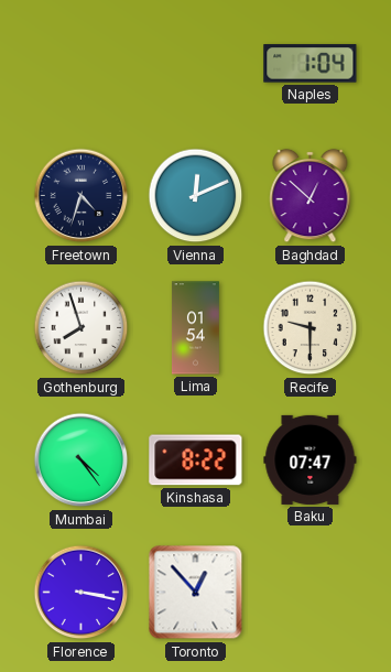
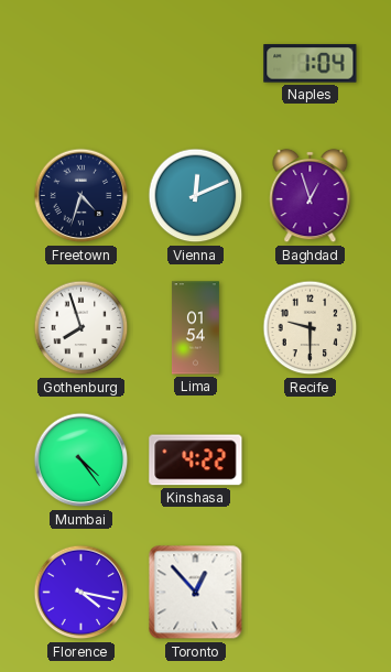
Baghdad: 12:52 -> 12:57 (311, 196)
Kinshasa: 8:22 -> 4:22 (196, 460)
Baku: 07:47 -> none (311, 459)
Florence: 3:17 -> 4:17 (82, 593)
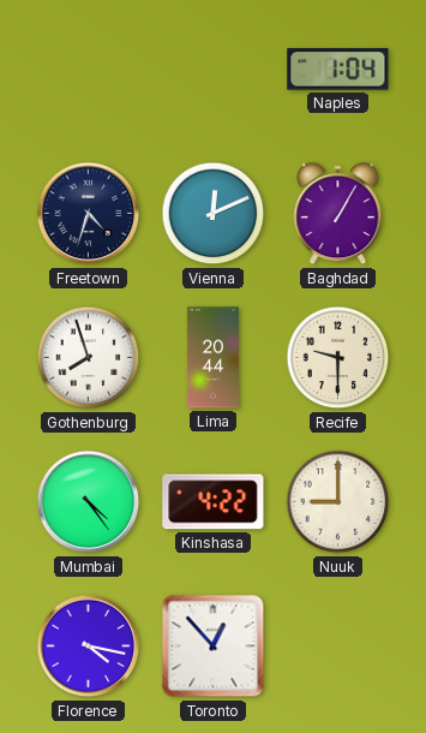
Baghdad: 12:57 -> 1:05 (338, 214)
Lima: 01:54 -> 20:44 (212, 358)
Nuuk: none -> 9:00 (338, 502)
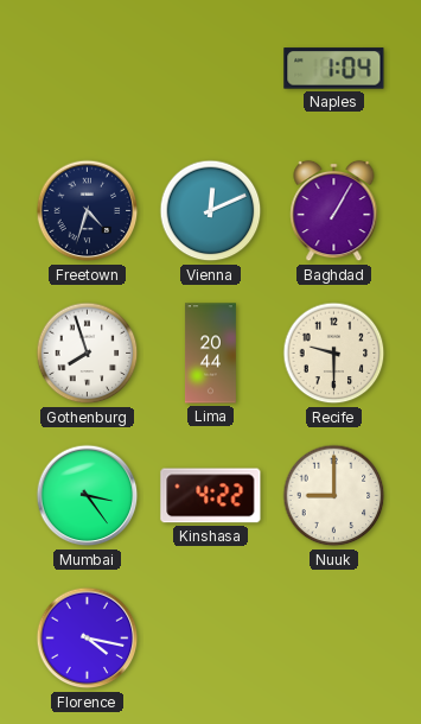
Mumbai: 4:24 -> 3:24 (88, 496)
Toronto: 12:53 -> none (214, 646)
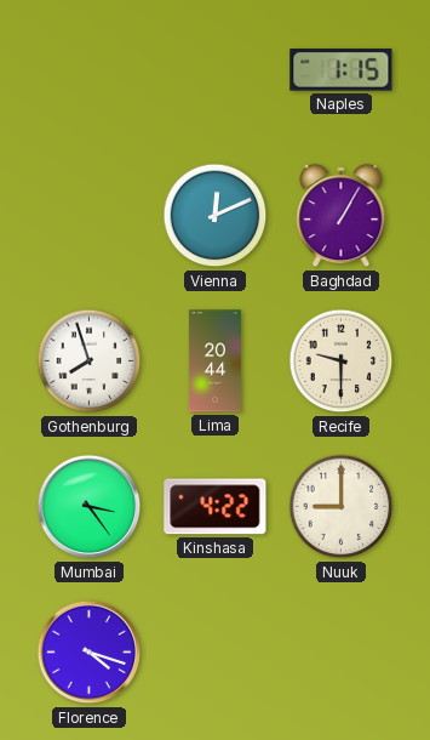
Naples: 1:04 -> 1:15 (342, 70)
Freetown: 4:33 -> none (88, 211)
Florence: 4:17 -> 4:18 (90, 653)
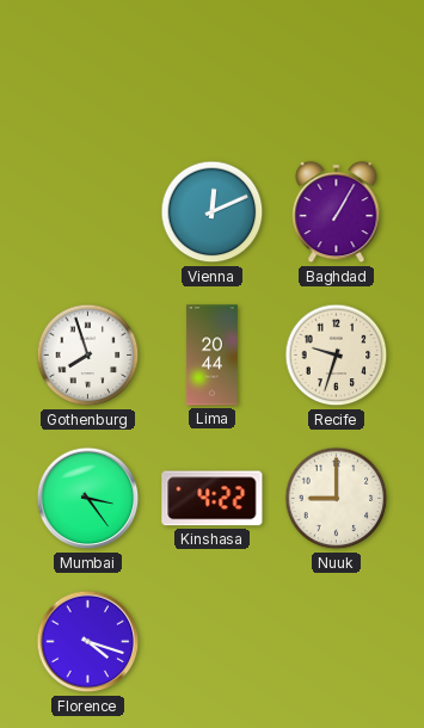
Naples: 1:15 -> none (342, 70)
Recife: 9:30 -> 9:33 (337, 356)
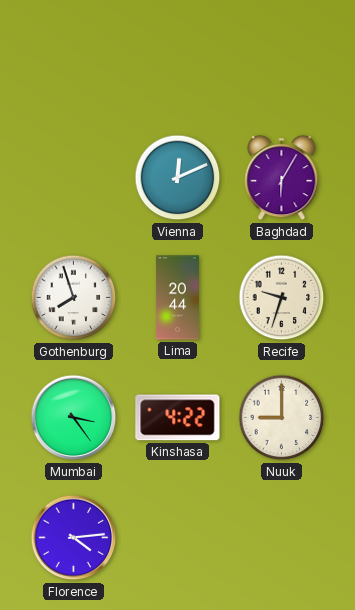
Baghdad: 1:05 -> 6:05 (282, 178)
Florence: 4:18 -> 4:14 (74, 538)
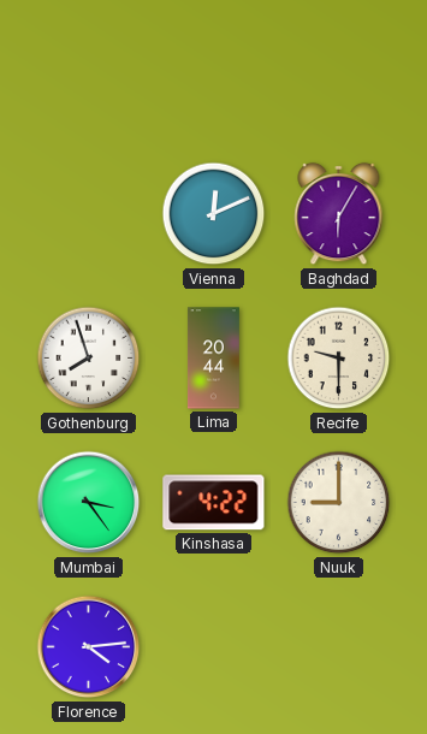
Recife: 9:33 -> 9:30 (339, 359)
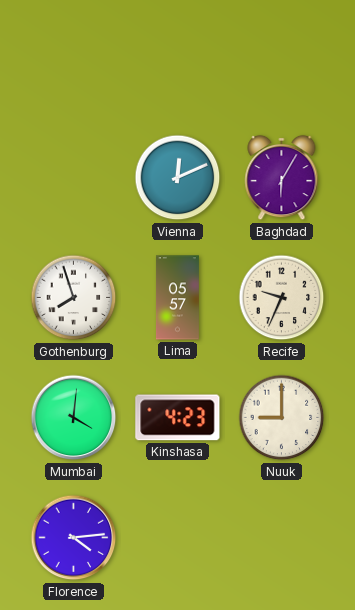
Lima: 20:44 -> 05:57 (177, 298)
Recife: 9:30 -> 9:34 (282, 298)
Mumbai: 3:24 -> 4:01 (74, 418)
Kinshasa: 4:22 -> 4:23 (178, 418)
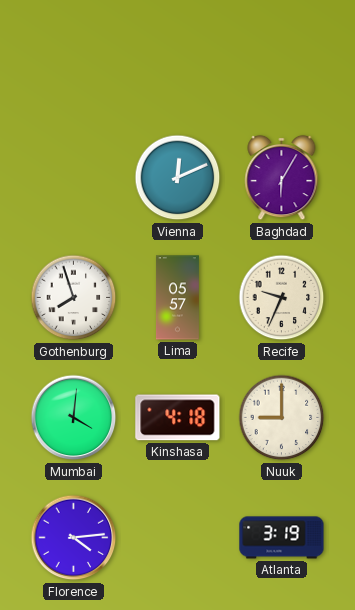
Kinshasa: 4:23 -> 4:18 (178, 418)
Atlanta: none -> 3:19 (282, 538)
